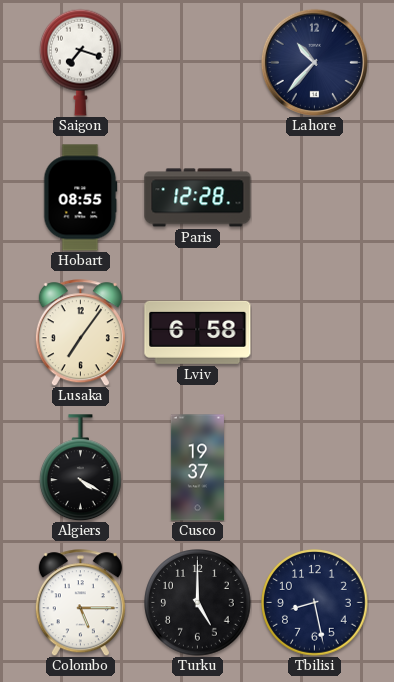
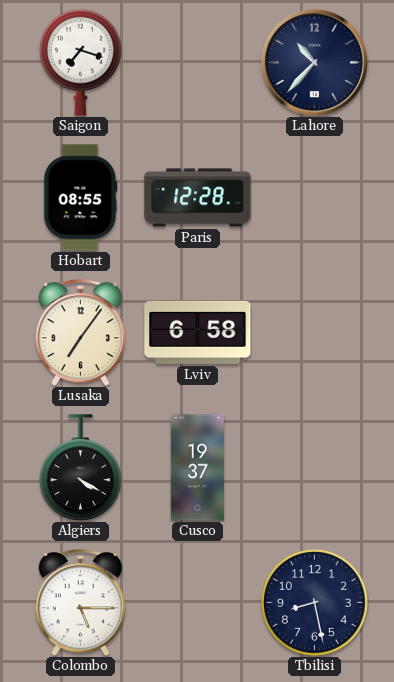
Turku: 5:00 -> none (198, 603)
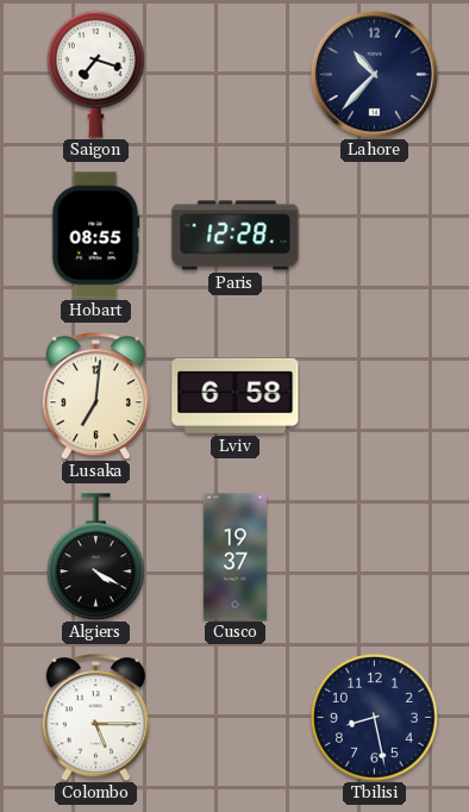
Lusaka: 7:06 -> 7:01 (95, 396)
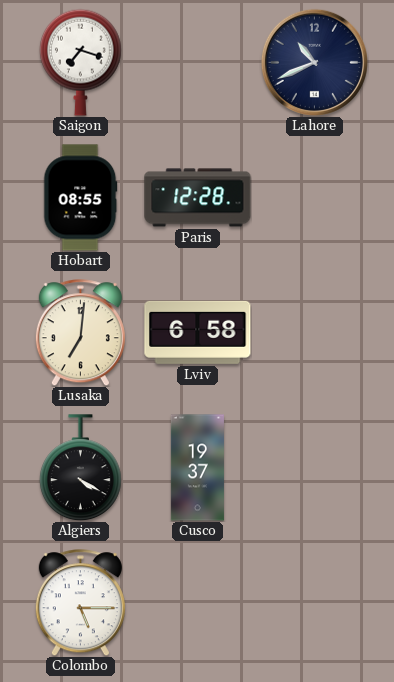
Lahore: 10:37 -> 10:41 (314, 62)
Tbilisi: 8:28 -> none (375, 718)
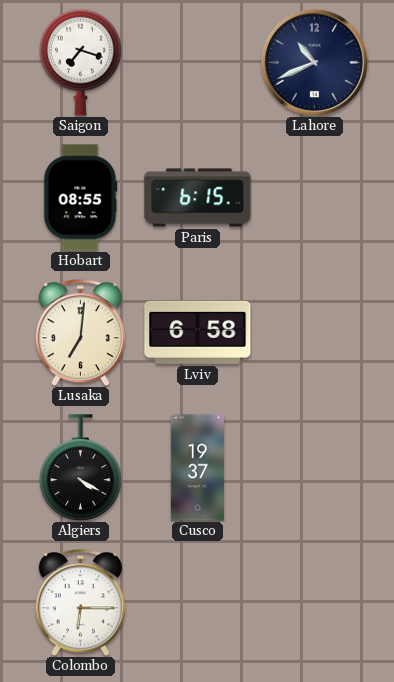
Paris: 12:28 -> 6:15 (198, 198)
Colombo: 5:15 -> 6:15 (80, 603)
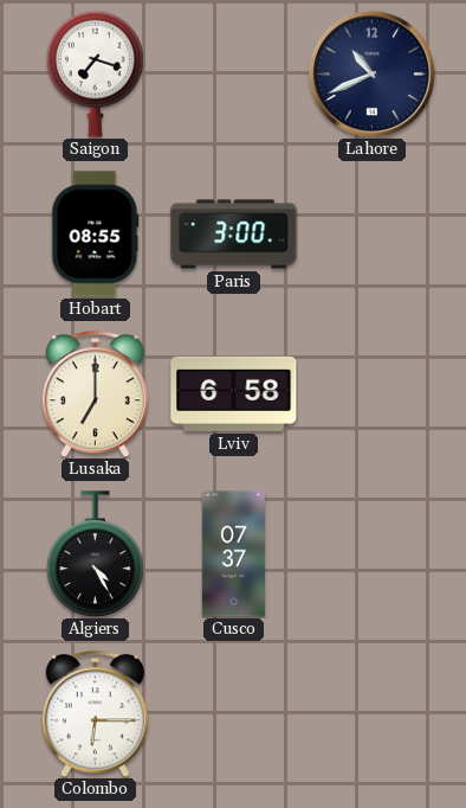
Paris: 6:15 -> 3:00 (234, 235)
Lusaka: 7:01 -> 7:00 (95, 395)
Algiers: 4:20 -> 4:25 (96, 554)
Cusco: 19:37 -> 07:37 (233, 554)
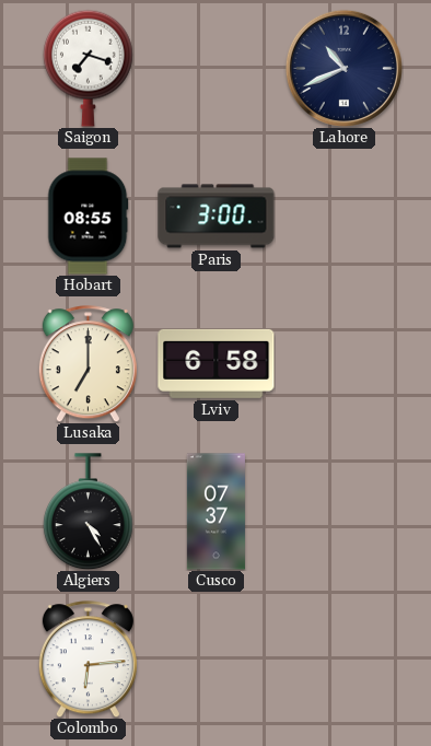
Colombo: 6:15 -> 6:14 (88, 660)
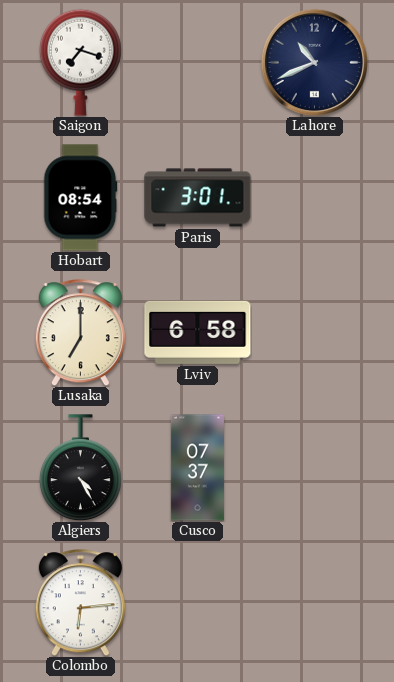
Hobart: 08:55 -> 08:54 (81, 198)
Paris: 3:00 -> 3:01 (198, 198)
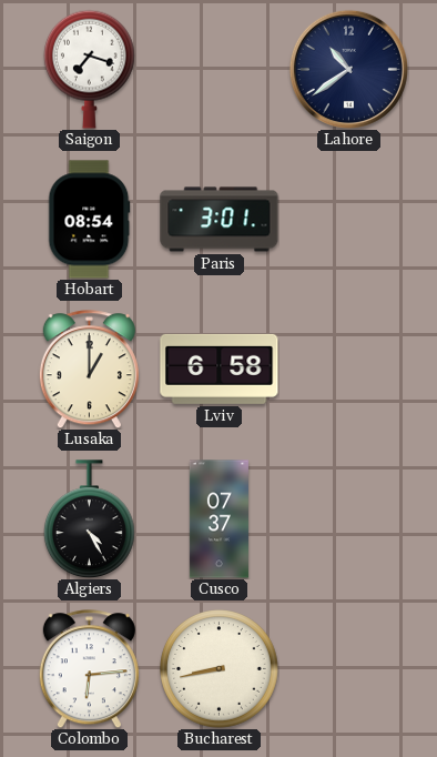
Lahore: 10:41 -> 10:39 (348, 69)
Lusaka: 7:00 -> 1:00 (89, 370)
Bucharest: none -> 8:43 (220, 669)
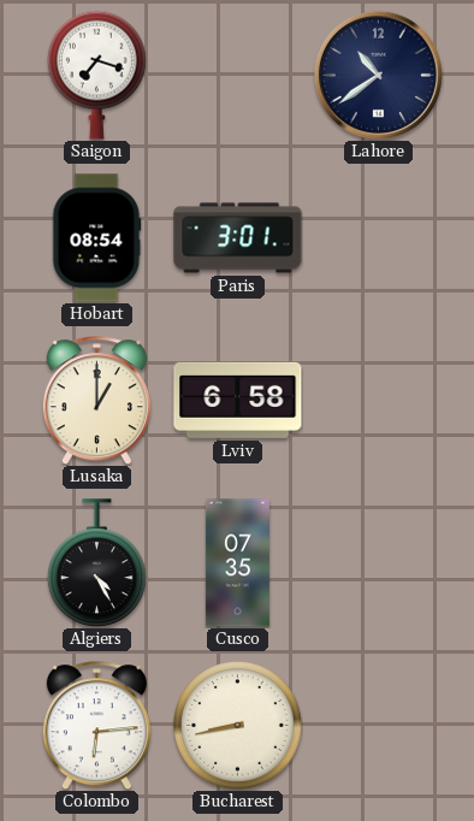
Cusco: 07:37 -> 07:35 (237, 563)
